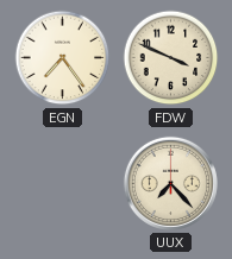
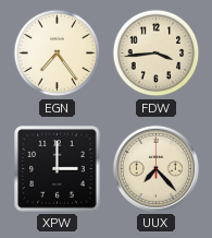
FDW: 3:49 -> 3:44 (157, 53)
XPW: none -> 3:00 (58, 169)
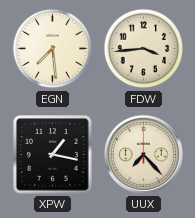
EGN: 7:24 -> 7:29 (53, 49)
XPW: 3:00 -> 1:17 (53, 155)
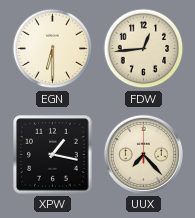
EGN: 7:29 -> 6:30 (53, 49)
FDW: 3:44 -> 12:44 (144, 49)
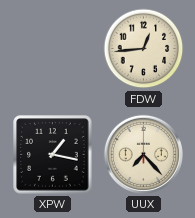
EGN: 6:30 -> none (53, 49)
